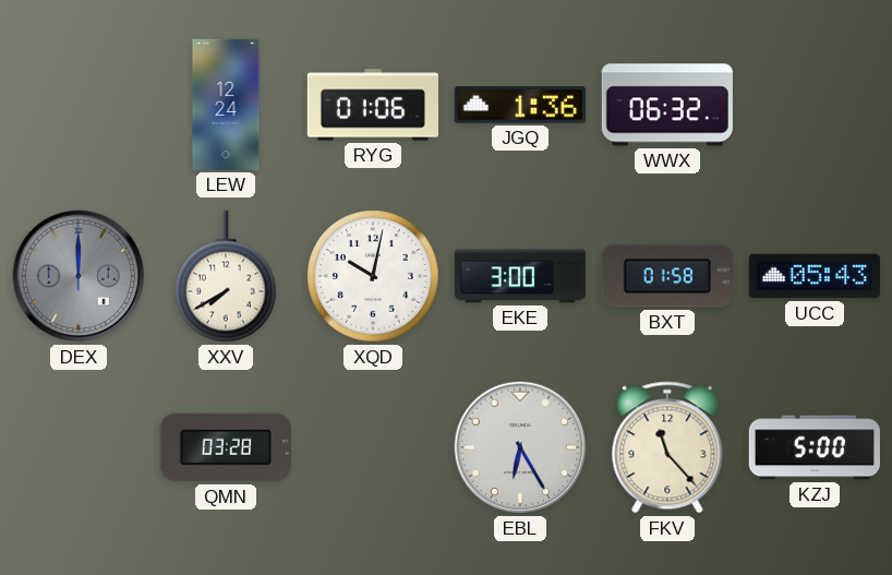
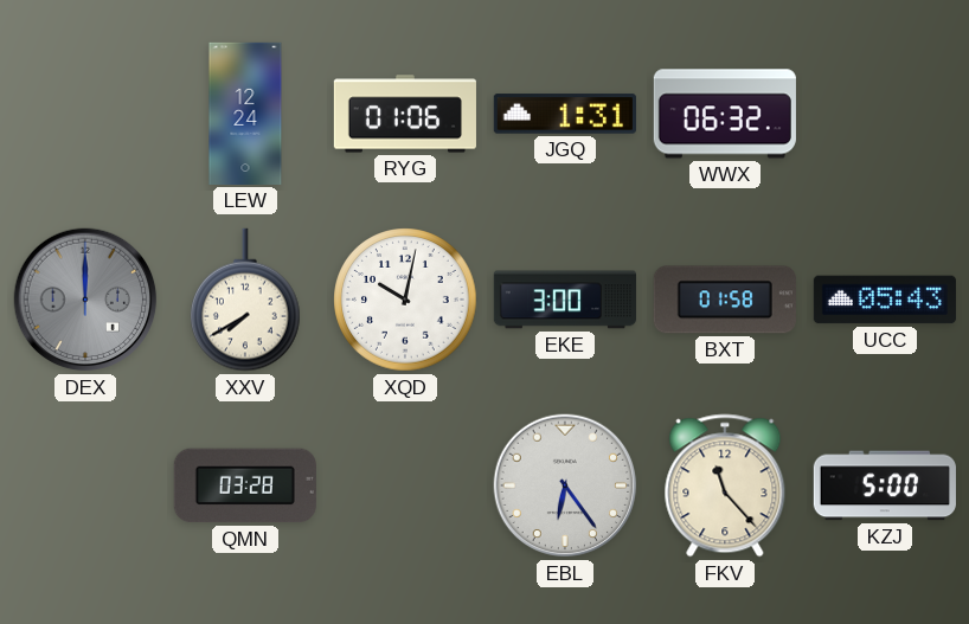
JGQ: 1:36 -> 1:31 (565, 114)
EBL: 6:25 -> 6:24 (565, 485)
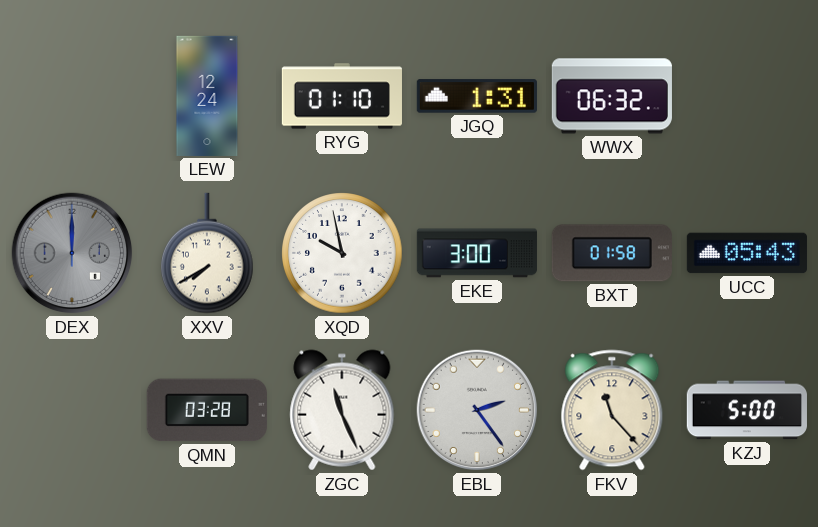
RYG: 01:06 -> 01:10 (342, 96)
XQD: 10:02 -> 9:58 (342, 253)
ZGC: none -> 11:26 (342, 410)
EBL: 6:24 -> 2:24 (477, 410)
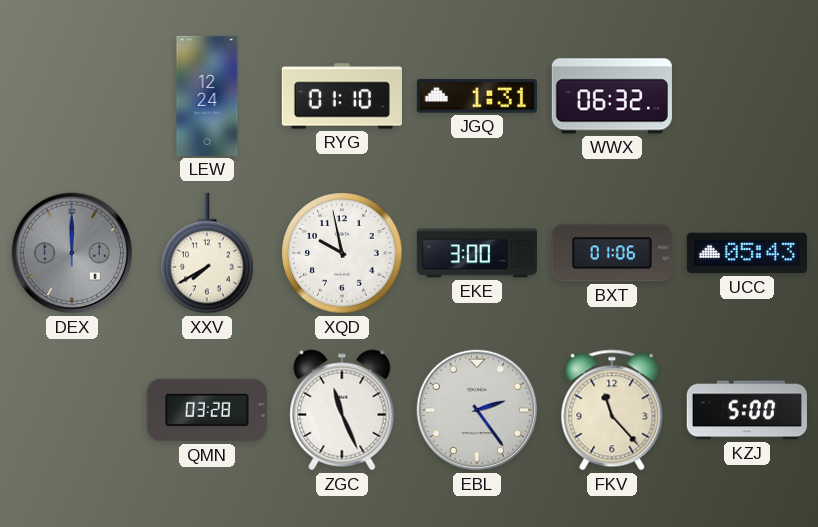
BXT: 01:58 -> 01:06 (612, 253)
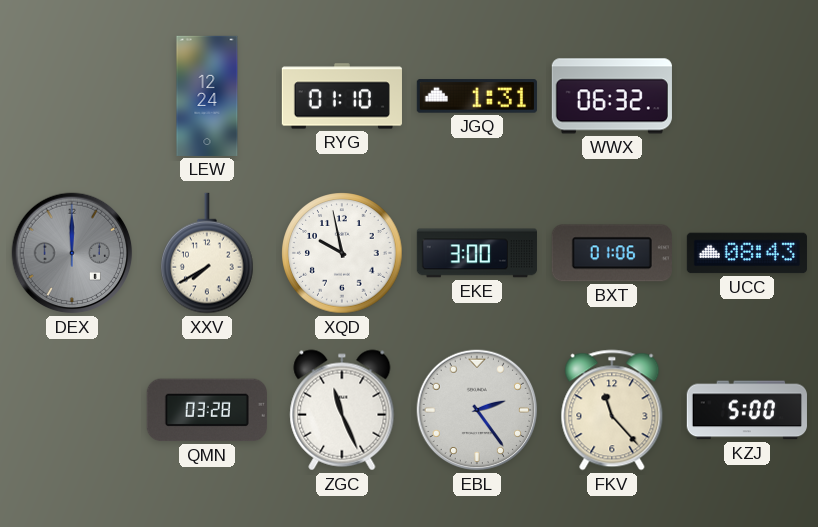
UCC: 05:43 -> 08:43 (747, 253)
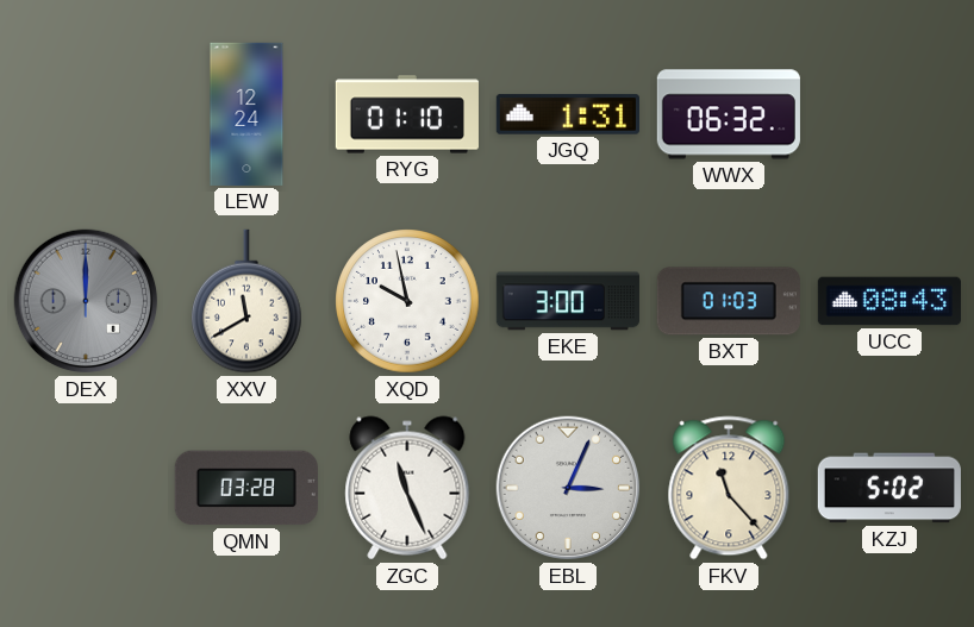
XXV: 7:40 -> 11:40 (248, 301)
BXT: 01:06 -> 01:03 (729, 301)
EBL: 2:24 -> 3:04 (568, 488)
KZJ: 5:00 -> 5:02 (889, 488)
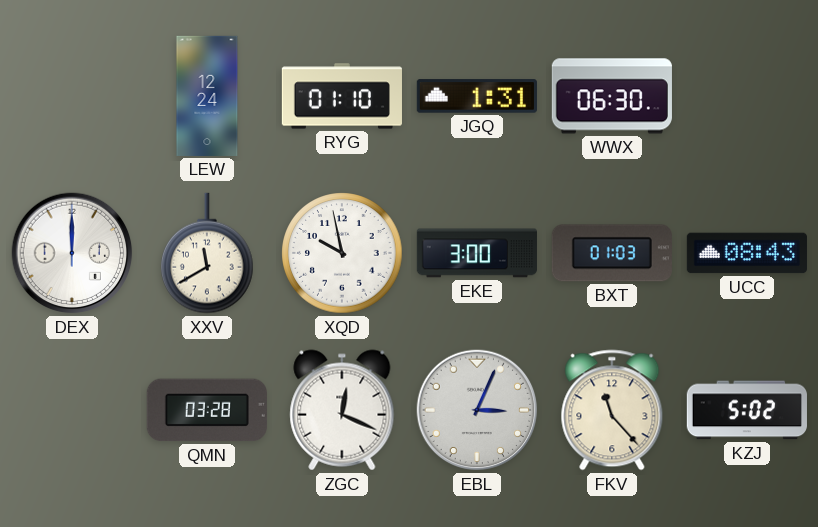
WWX: 06:32 -> 06:30 (612, 96)
DEX dial: grey -> white (72, 253)
ZGC: 11:26 -> 12:19 (342, 410)
